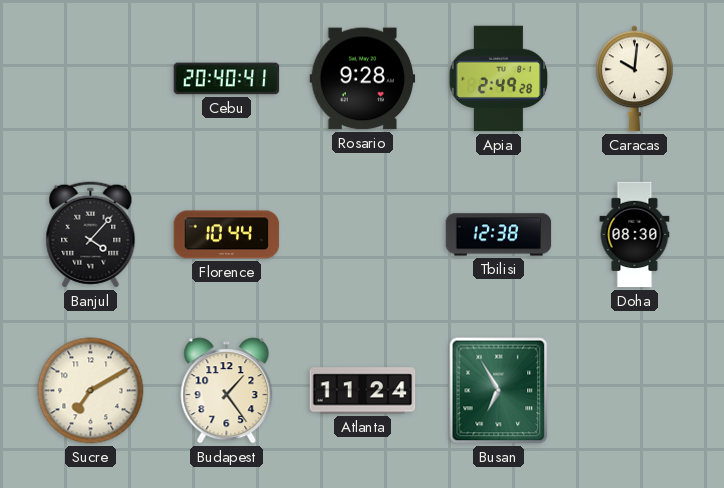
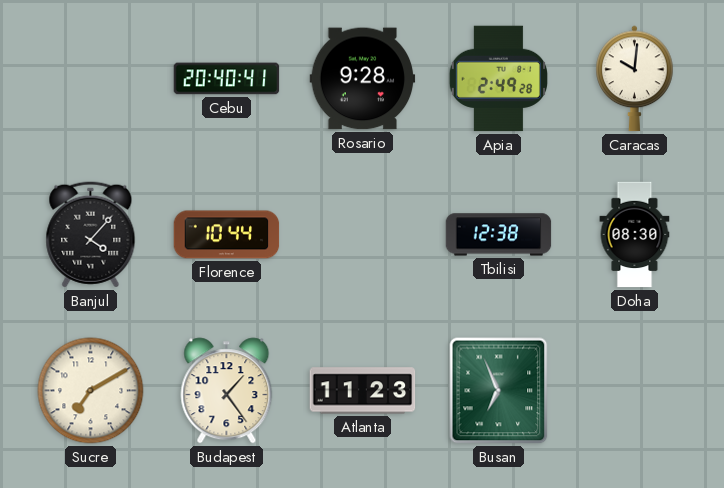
Atlanta: 11:24 -> 11:23 (363, 391)
Busan: 6:55 -> 6:56 (499, 391)
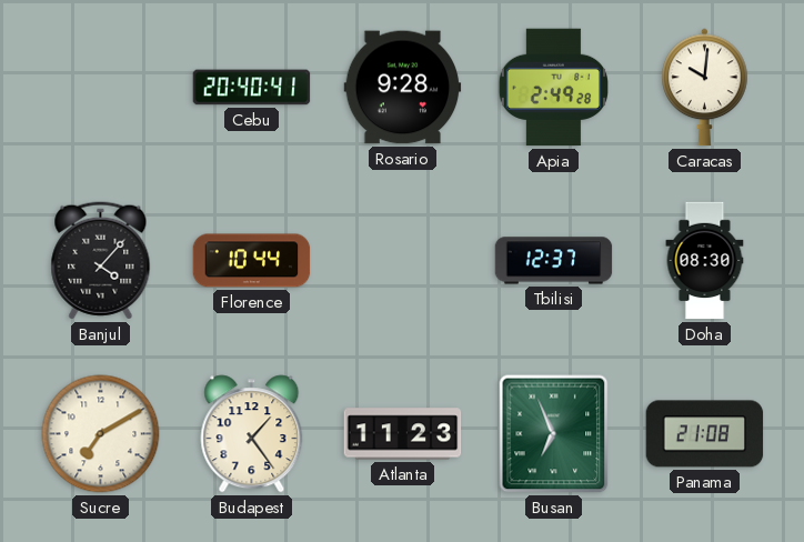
Tbilisi: 12:38 -> 12:37 (554, 261)
Panama: none -> 21:08 (705, 434)
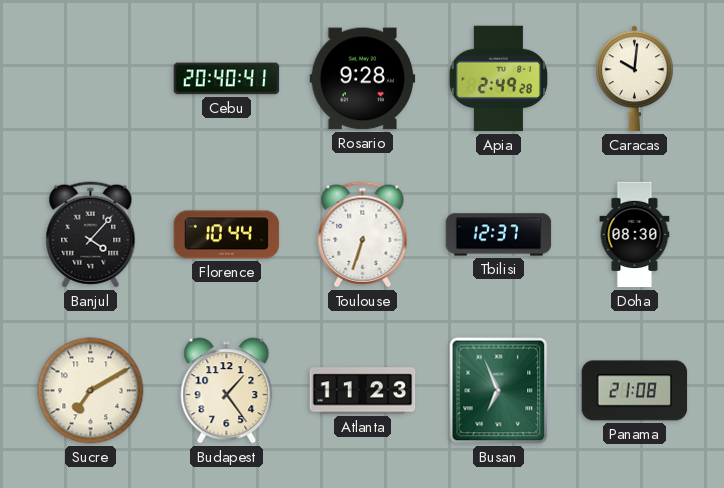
Toulouse: none -> 6:33 (363, 235)
